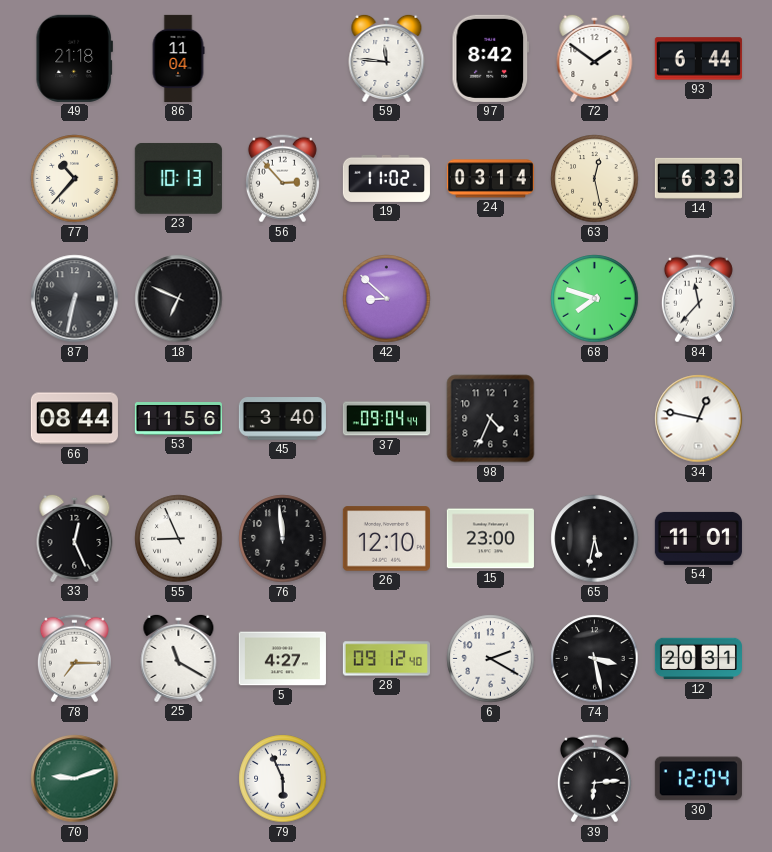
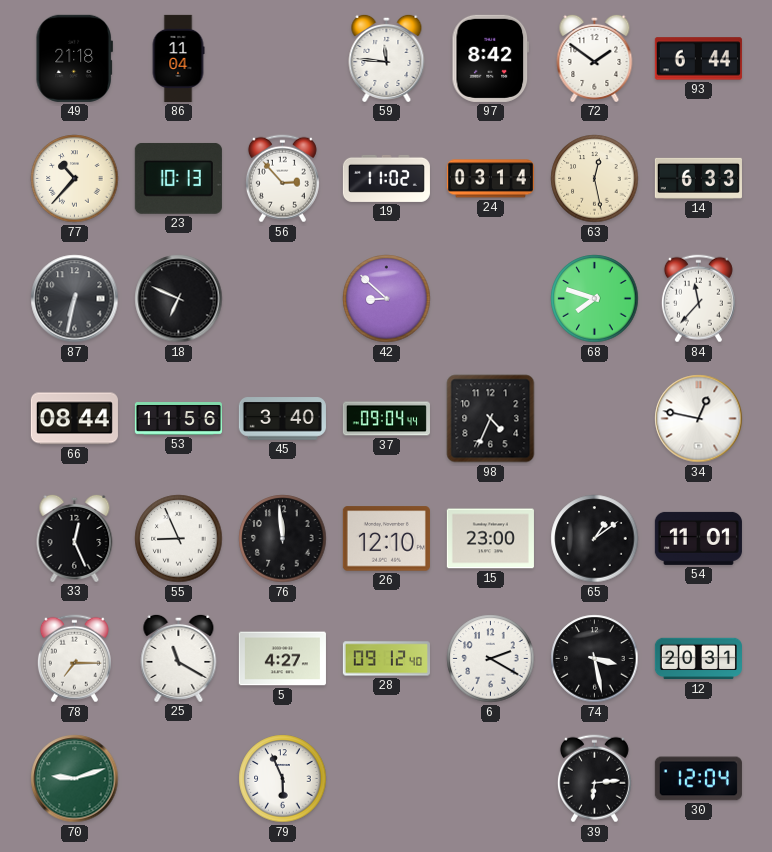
65: 5:32 -> 1:09 (595, 539)
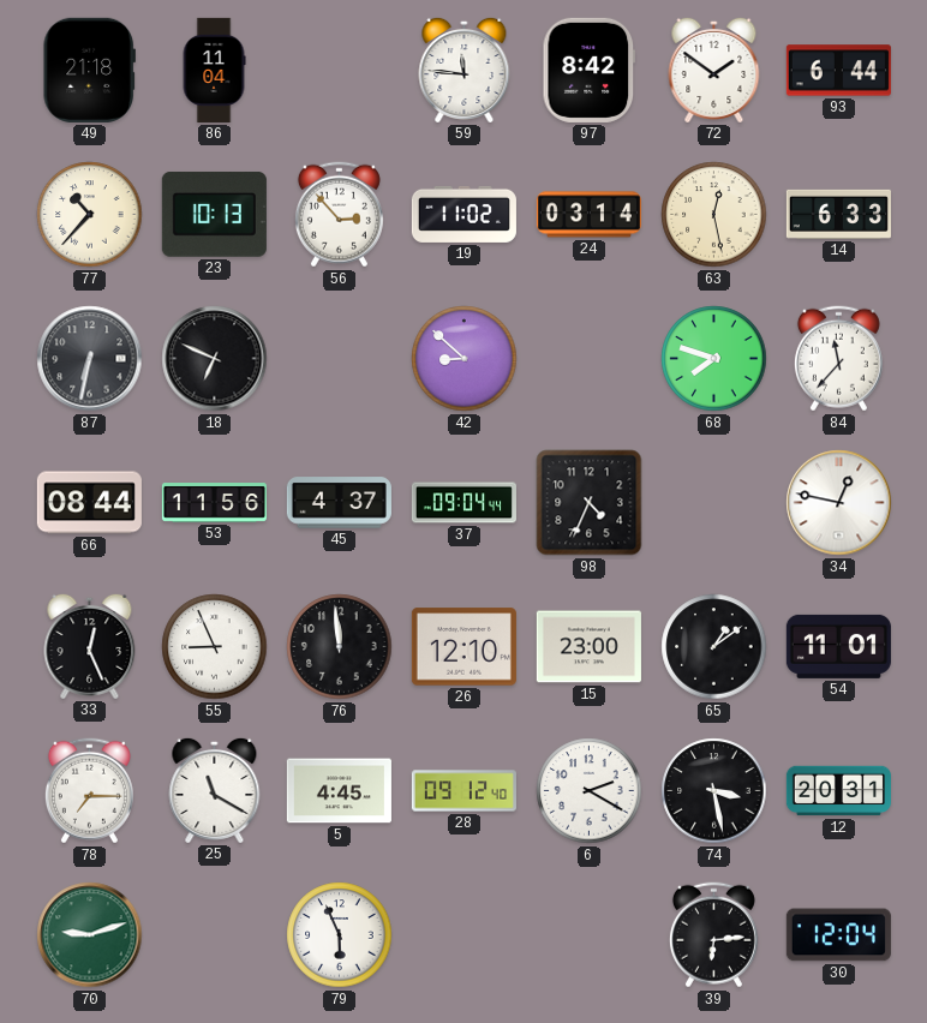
45: 3:40 -> 4:37 (339, 503)
5: 4:27 -> 4:45 (339, 791)
